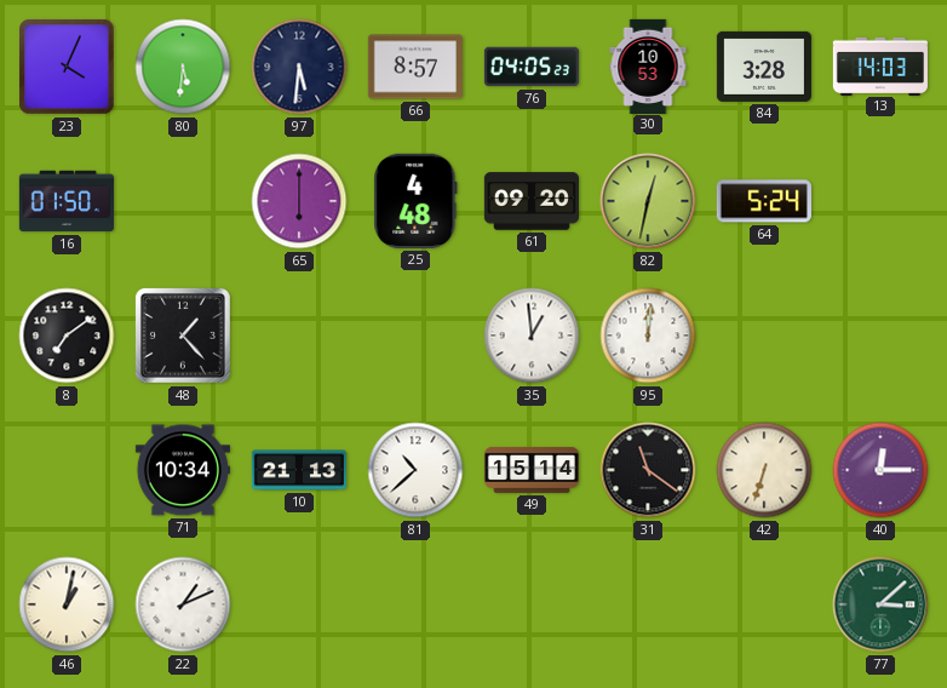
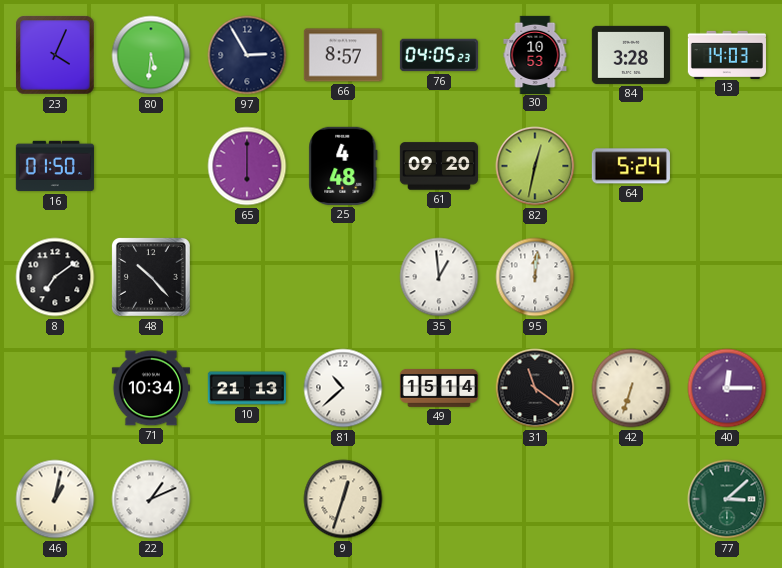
97: 5:31 -> 2:55 (247, 55)
48: 1:23 -> 10:23 (151, 277)
9: none -> 12:33 (343, 499)
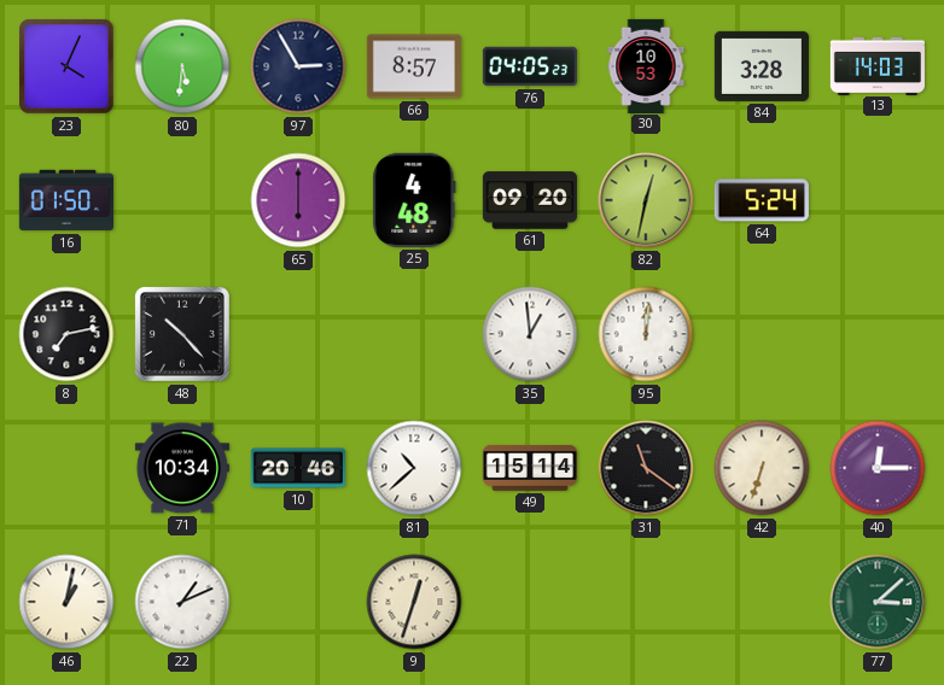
8: 7:09 -> 7:13 (66, 334)
10: 21:13 -> 20:46 (298, 468)
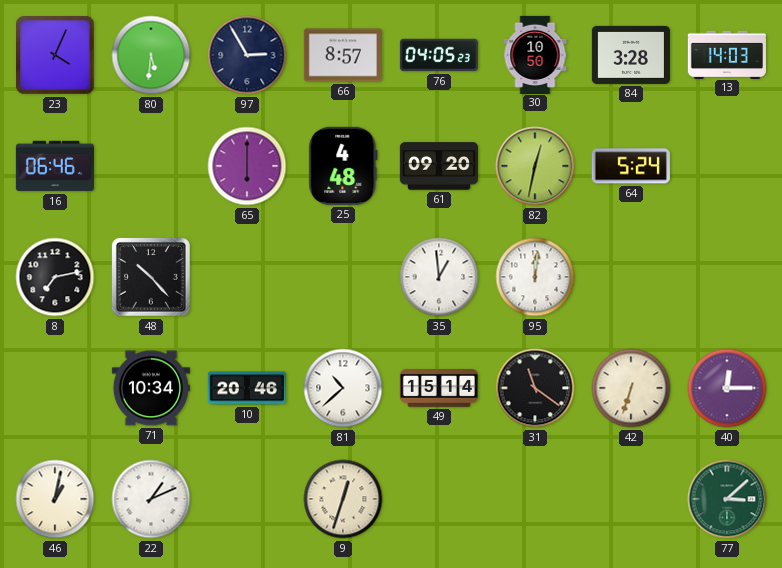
30: 10:53 -> 10:50 (535, 54)
16: 01:50 -> 06:46 (55, 166)
